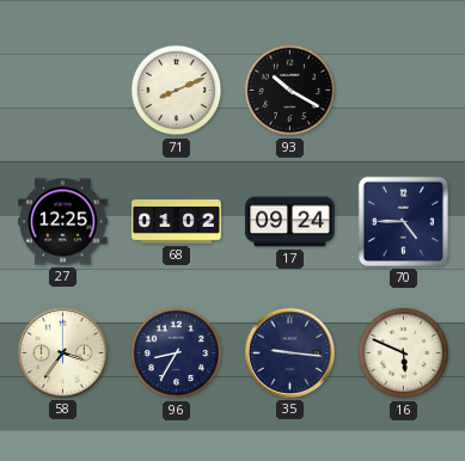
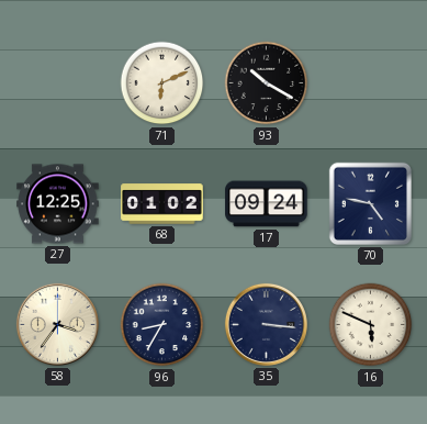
71: 8:11 -> 6:11 (162, 83)
70: 4:45 -> 4:47 (370, 203)
35: 9:16 -> 3:16 (266, 324)
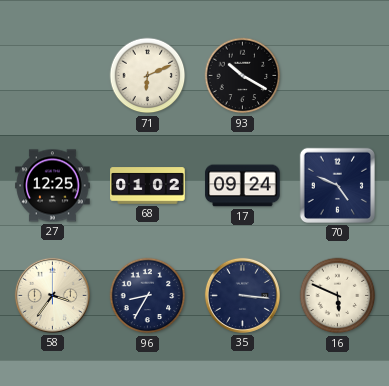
70: 4:47 -> 4:49 (337, 185)
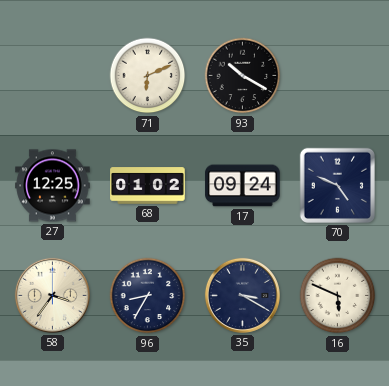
35: 3:16 -> 3:20 (242, 295)
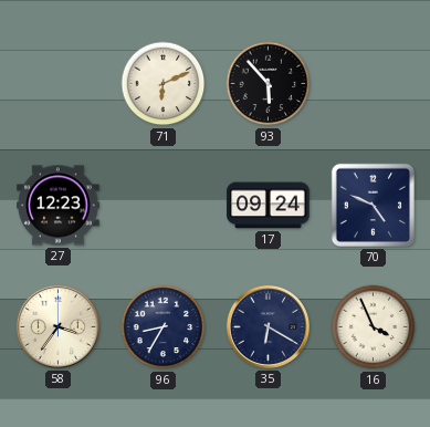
93: 10:20 -> 5:53 (269, 84)
27: 12:25 -> 12:23 (59, 206)
68: 01:02 -> none (148, 186)
35: 3:20 -> 6:20 (268, 326)
16: 5:49 -> 3:56 (374, 327)
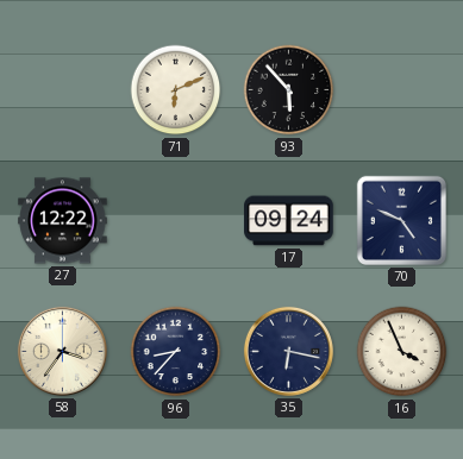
27: 12:23 -> 12:22 (63, 221)
96: 8:35 -> 8:37 (176, 352)
35: 6:20 -> 6:17 (288, 351)
